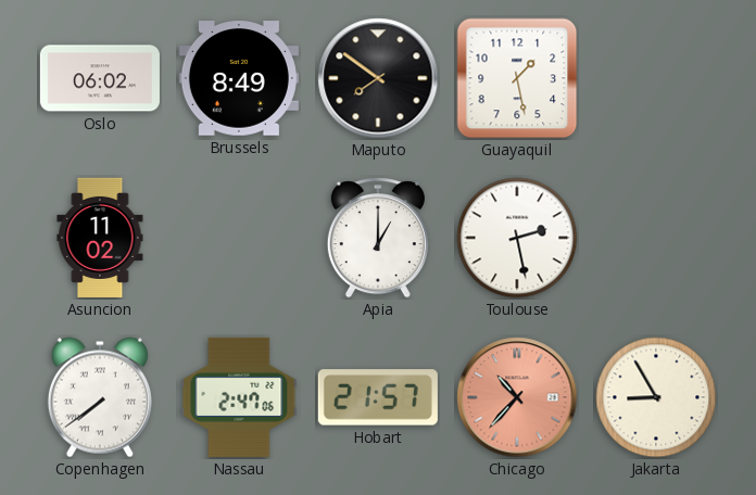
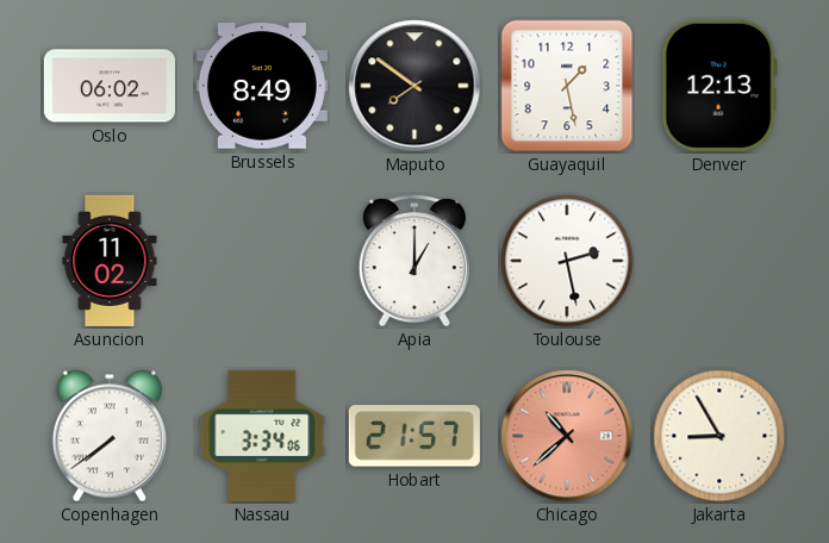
Denver: none -> 12:13 (719, 86)
Nassau: 2:47 -> 3:34 (262, 436)
Chicago: 10:37 -> 10:38 (567, 436)
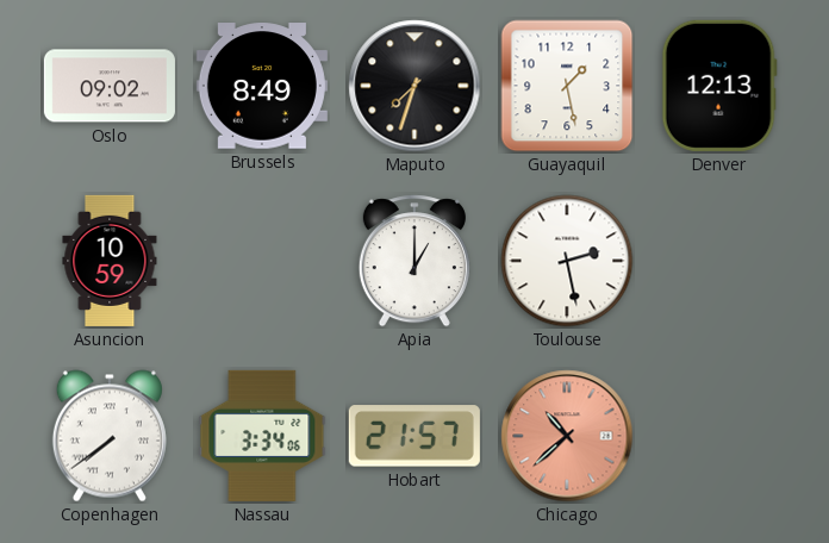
Oslo: 06:02 -> 09:02 (110, 86)
Maputo: 7:51 -> 7:33 (414, 86)
Asuncion: 11:02 -> 10:59 (110, 261)
Jakarta: 8:55 -> none (719, 436)
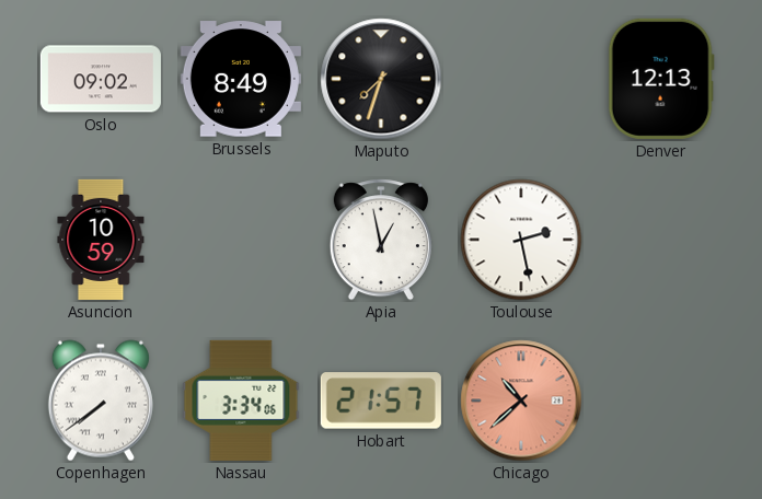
Guayaquil: 1:28 -> none (567, 86)
Apia: 1:00 -> 12:58 (381, 240)
